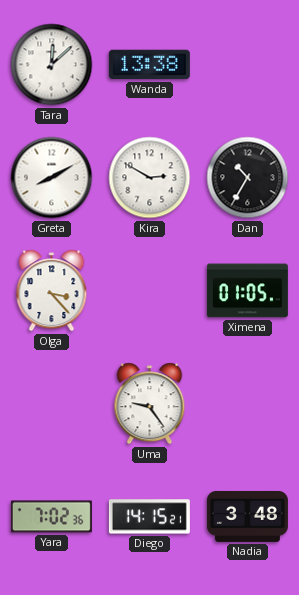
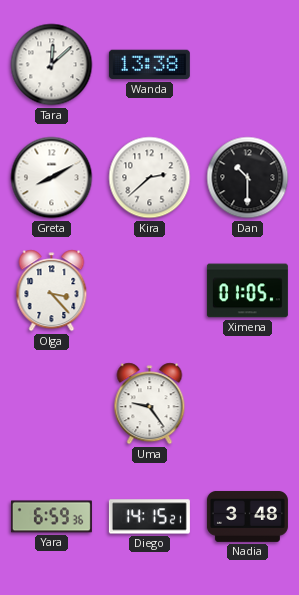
Kira: 2:50 -> 2:38 (150, 178)
Dan: 10:35 -> 10:30 (248, 178)
Yara: 7:02 -> 6:59 (51, 517)
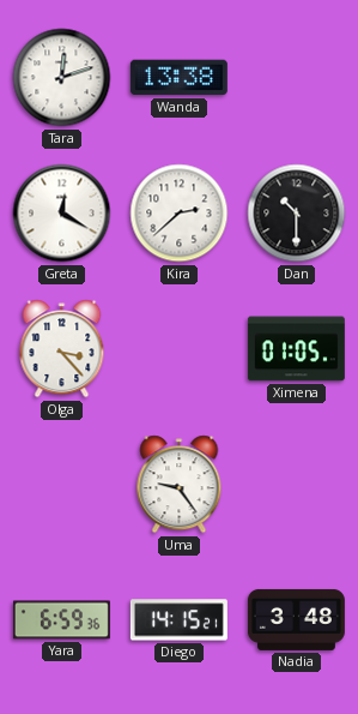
Tara: 12:08 -> 12:12 (62, 78)
Greta: 8:10 -> 12:20 (62, 214)
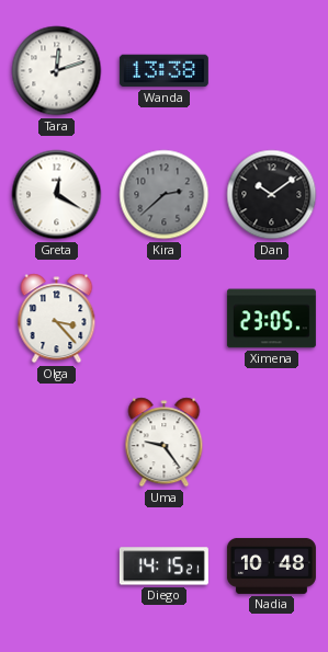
Kira dial: white -> grey (165, 195)
Dan: 10:30 -> 10:09 (272, 195)
Ximena: 01:05 -> 23:05 (271, 319)
Yara: 6:59 -> none (61, 620)
Nadia: 3:48 -> 10:48 (271, 565)
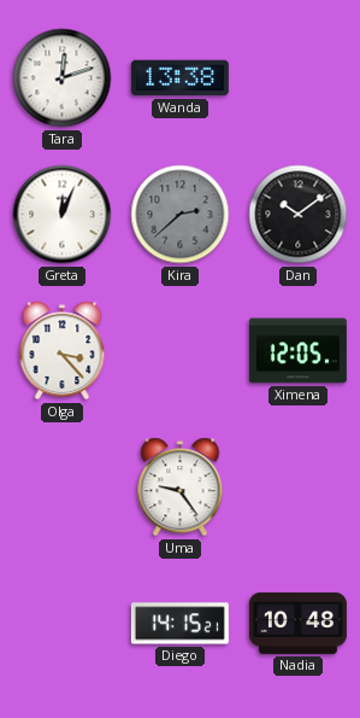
Greta: 12:20 -> 12:04 (63, 215)
Ximena: 23:05 -> 12:05 (297, 351)
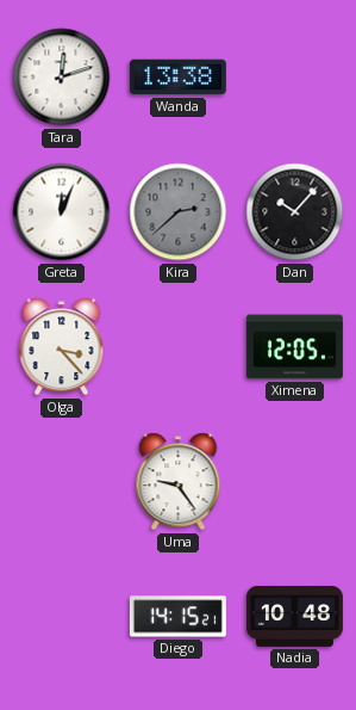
Dan: 10:09 -> 10:07 (295, 212)
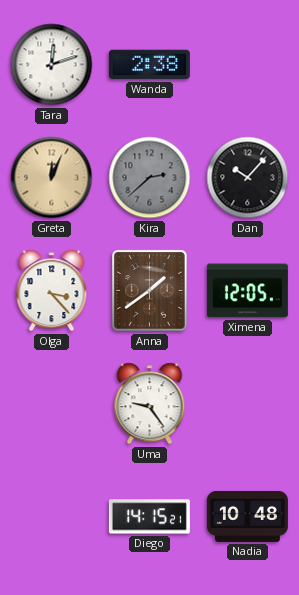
Wanda: 13:38 -> 2:38 (149, 65)
Greta dial: white -> champagne (52, 178)
Anna: none -> 1:39 (150, 291)
